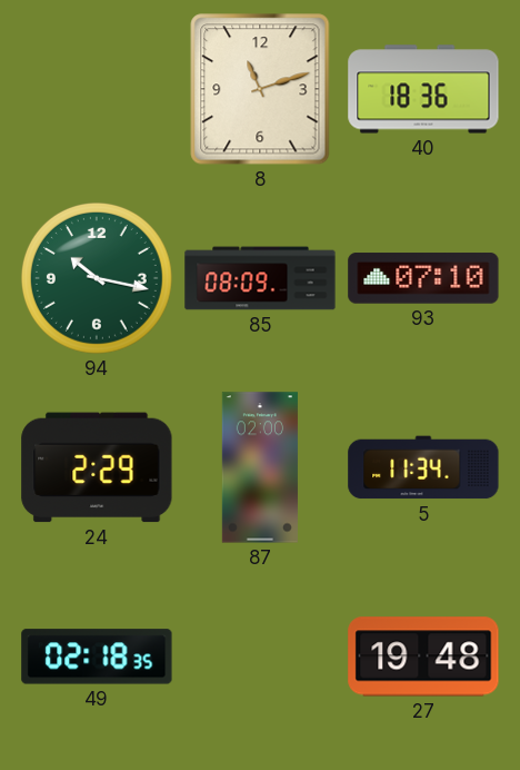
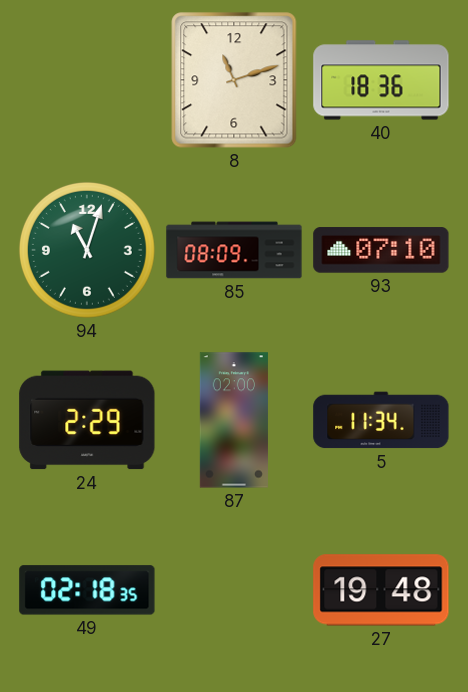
94: 10:17 -> 11:03 (87, 250)
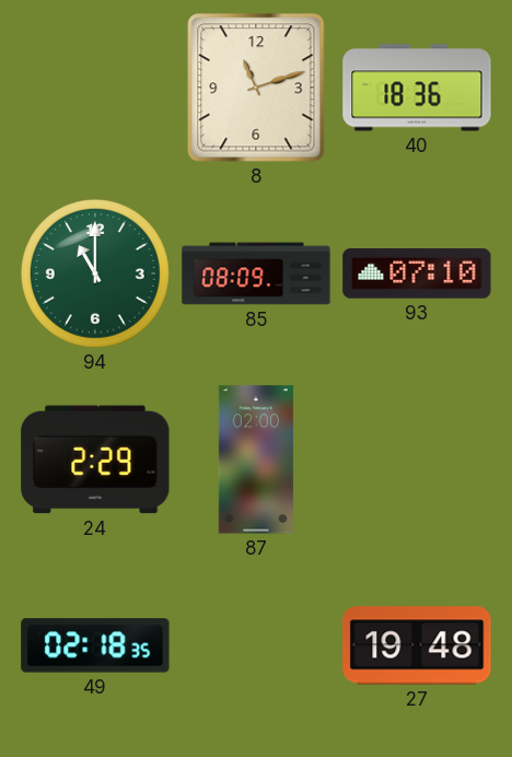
94: 11:03 -> 11:00 (95, 273)
5: 11:34 -> none (381, 420)
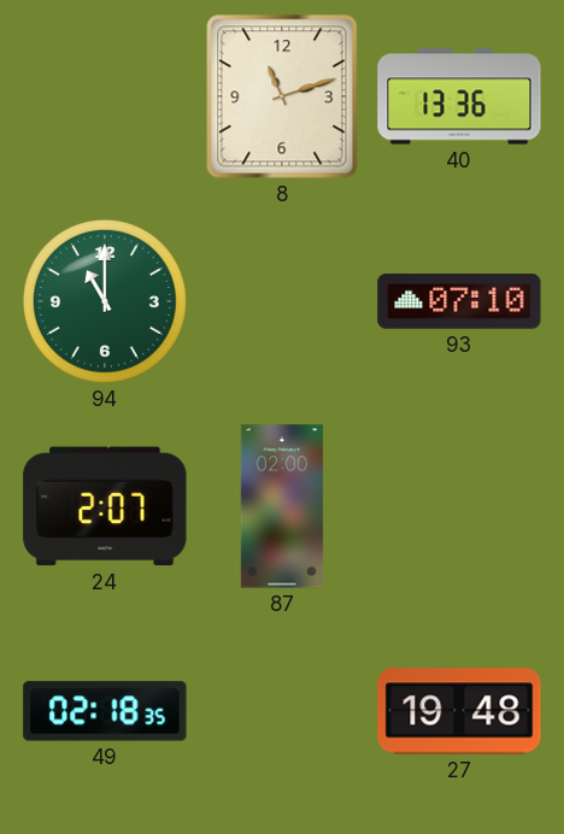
40: 18:36 -> 13:36 (459, 96)
85: 08:09 -> none (256, 273)
24: 2:29 -> 2:07 (105, 506)
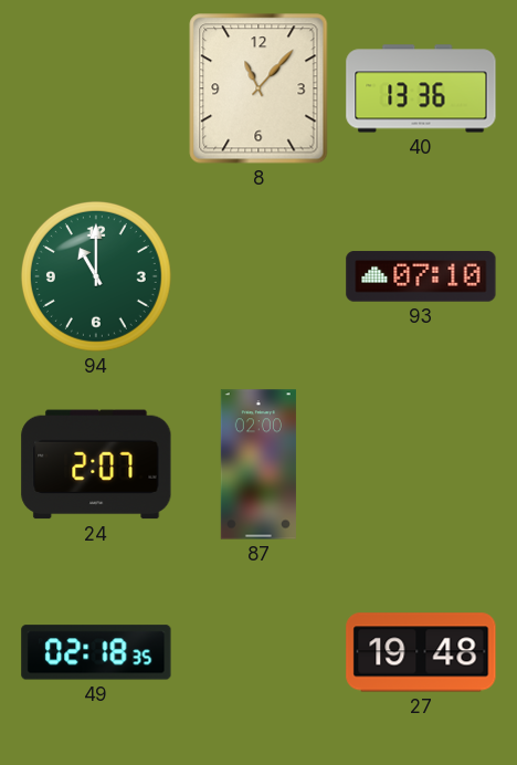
8: 11:12 -> 11:07 (258, 88)
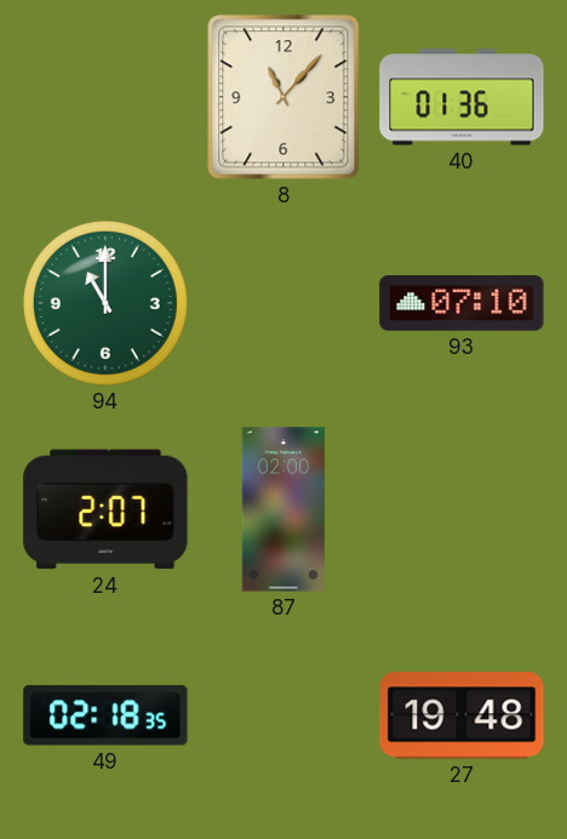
40: 13:36 -> 01:36 (462, 97)
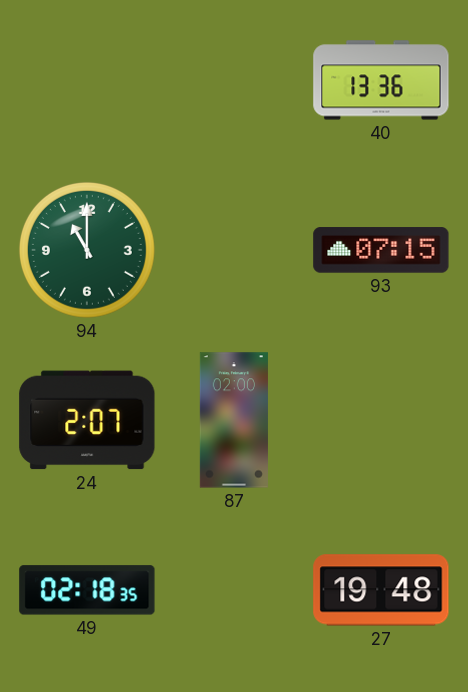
8: 11:07 -> none (283, 97)
40: 01:36 -> 13:36 (381, 80)
93: 07:10 -> 07:15 (381, 250)
